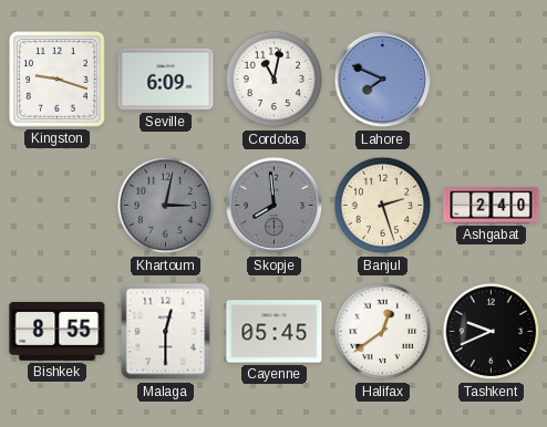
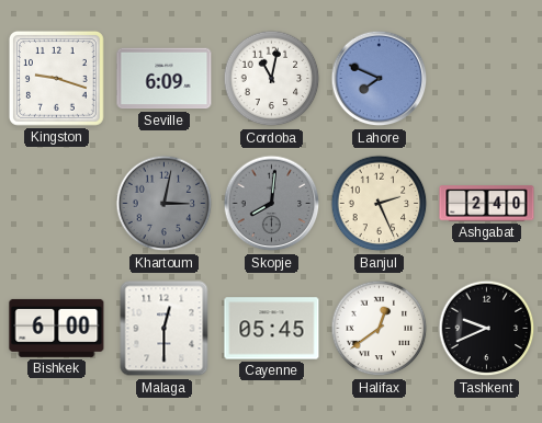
Skopje: 7:59 -> 8:01 (272, 204)
Banjul: 2:27 -> 2:26 (380, 204)
Bishkek: 8:55 -> 6:00 (57, 328)
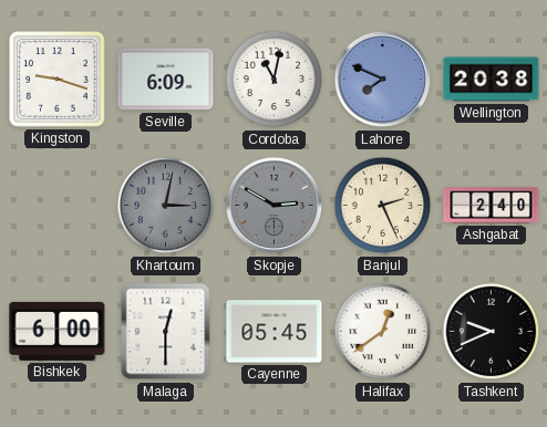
Wellington: none -> 20:38 (492, 80)
Skopje: 8:01 -> 2:50 (275, 206)
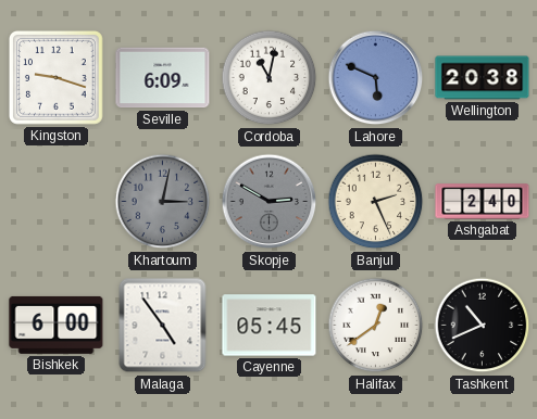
Lahore: 7:49 -> 5:49 (376, 78)
Malaga: 12:30 -> 4:54 (163, 326)
Tashkent: 9:41 -> 10:41 (483, 326)
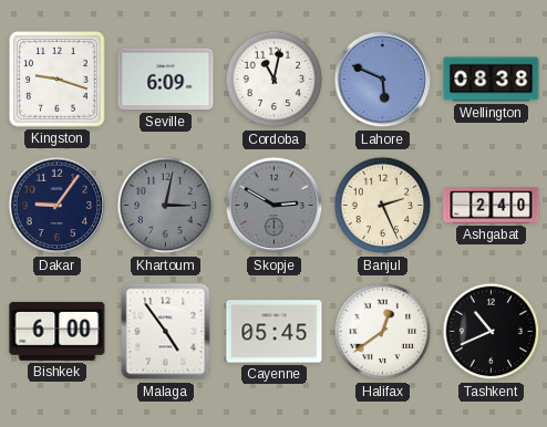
Wellington: 20:38 -> 08:38 (492, 80)
Dakar: none -> 9:06 (58, 206)
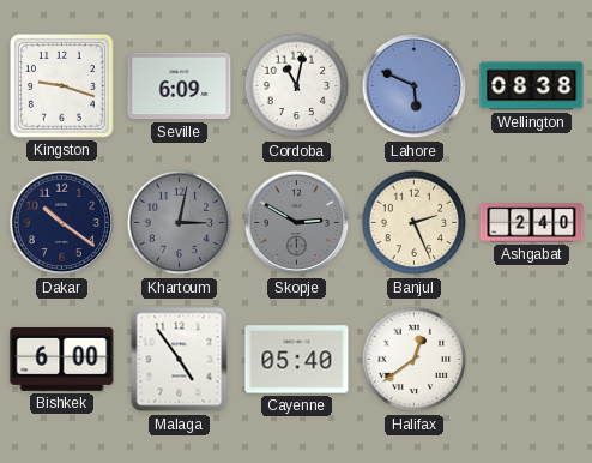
Dakar: 9:06 -> 10:21 (62, 223)
Cayenne: 05:45 -> 05:40 (297, 360)
Tashkent: 10:41 -> none (492, 332)
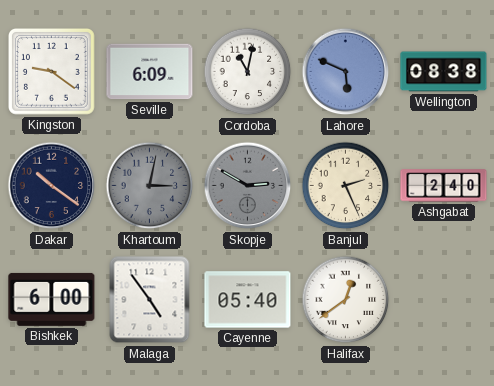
Kingston: 9:18 -> 9:21 (51, 72)
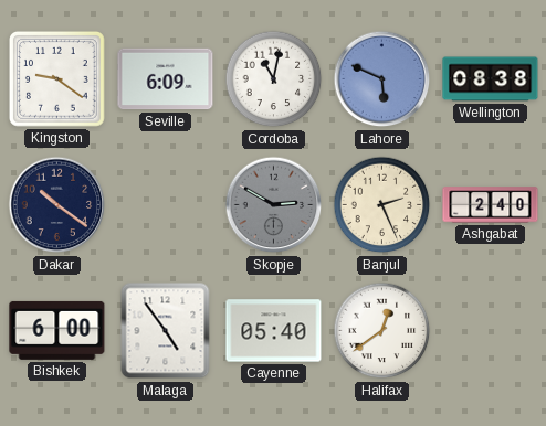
Khartoum: 3:02 -> none (150, 186)
